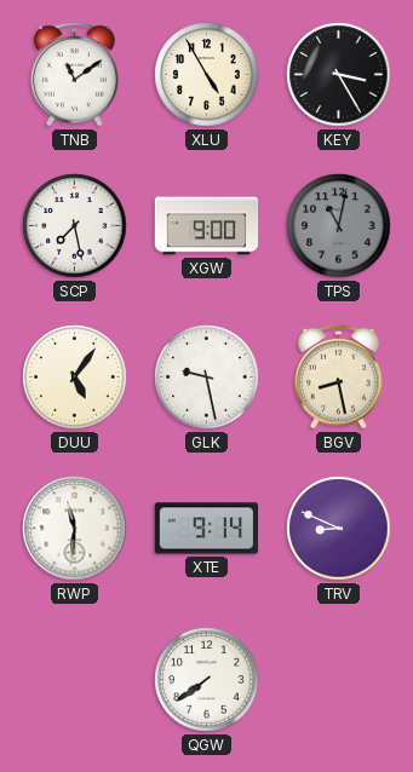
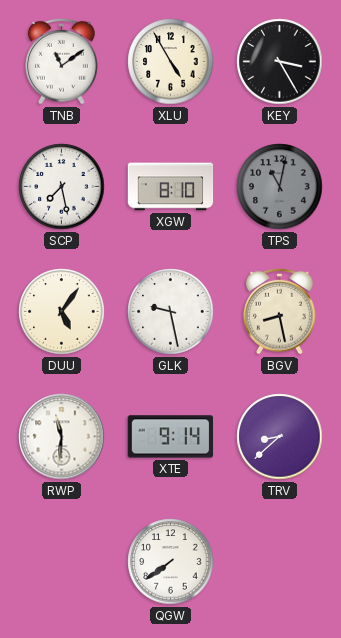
XGW: 9:00 -> 8:10 (171, 187)
TRV: 8:49 -> 8:38 (280, 437)
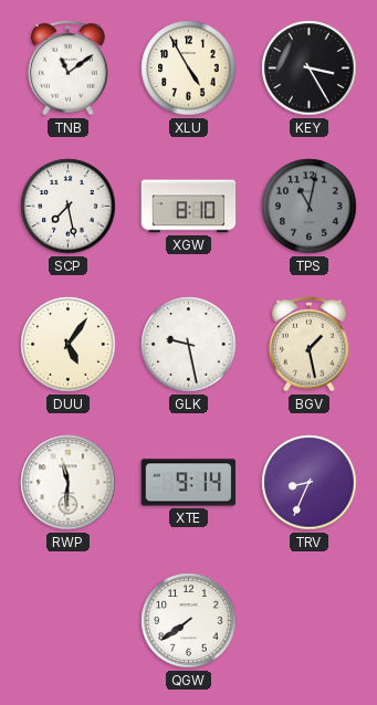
BGV: 8:28 -> 1:28 (310, 344)
TRV: 8:38 -> 8:34 (310, 483)
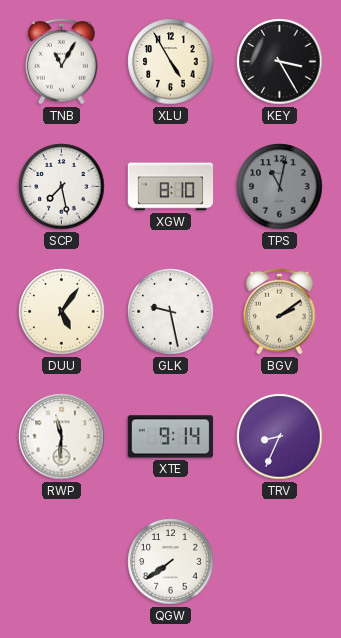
TNB: 11:09 -> 11:05 (62, 61)
BGV: 1:28 -> 2:09 (280, 311)
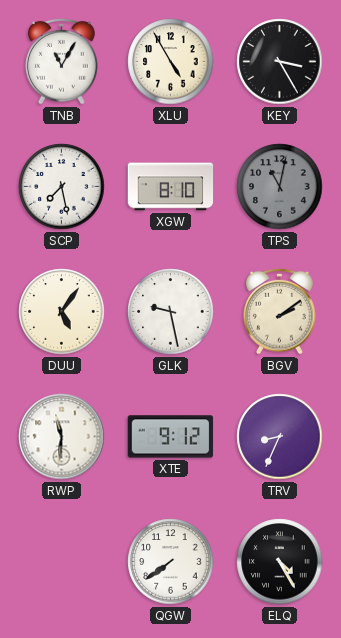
XTE: 9:14 -> 9:12 (171, 437)
ELQ: none -> 4:25 (280, 562)
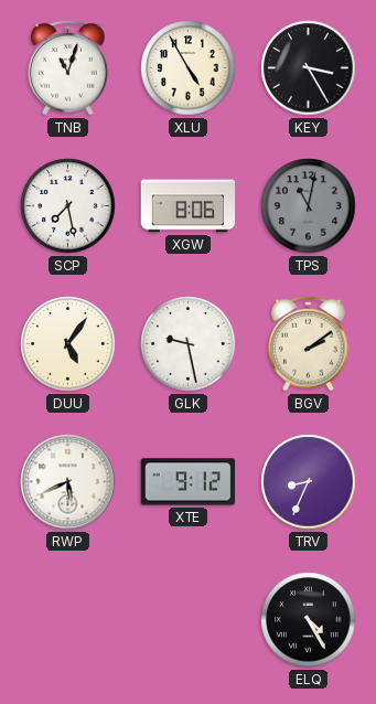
TNB: 11:05 -> 11:03 (68, 67)
XGW: 8:10 -> 8:06 (189, 206)
RWP: 11:31 -> 5:41 (68, 482)
QGW: 7:39 -> none (171, 562)
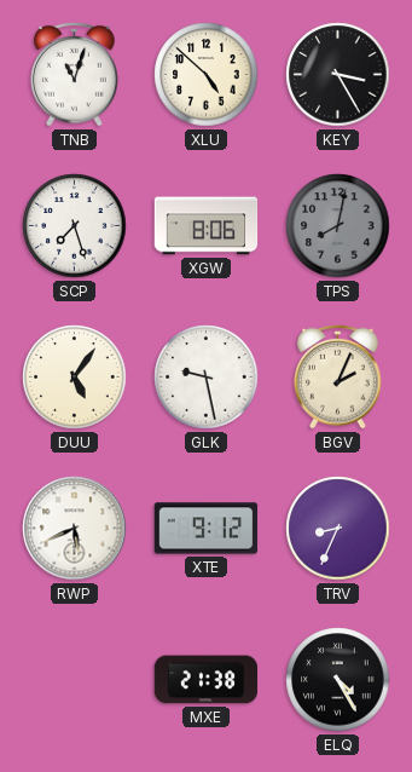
XLU: 4:55 -> 4:52 (207, 75)
SCP: 7:28 -> 7:27 (75, 226)
TPS: 11:02 -> 8:02 (338, 226)
BGV: 2:09 -> 2:04 (338, 376)
MXE: none -> 21:38 (207, 680)
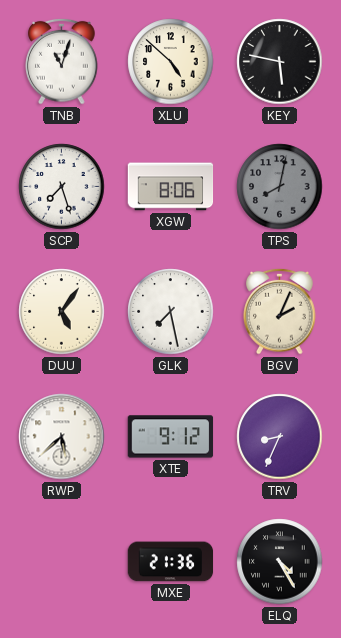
KEY: 3:25 -> 5:47 (280, 62)
GLK: 9:28 -> 7:28 (171, 312)
RWP: 5:41 -> 5:38 (62, 437)
MXE: 21:38 -> 21:36 (171, 562)
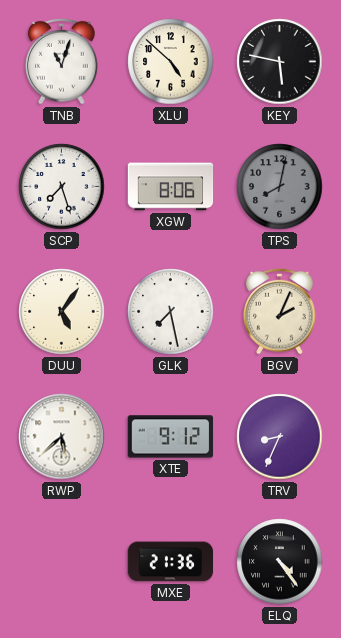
ELQ: 4:25 -> 4:24 (280, 562)
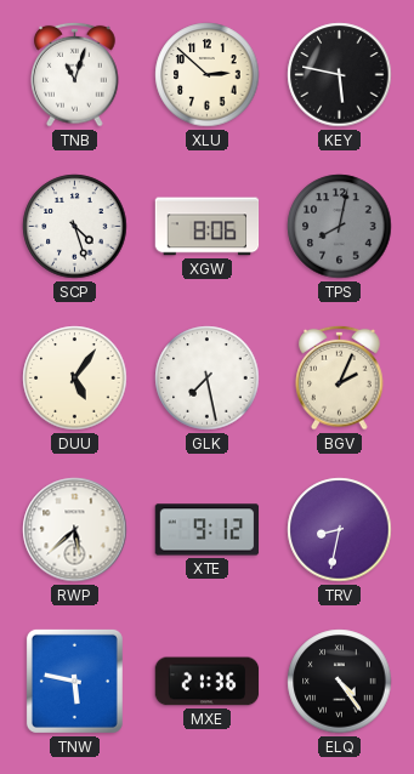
XLU: 4:52 -> 2:52 (208, 75)
SCP: 7:27 -> 4:27 (75, 227)
TRV: 8:34 -> 8:32 (340, 530)
TNW: none -> 5:47 (74, 681)
